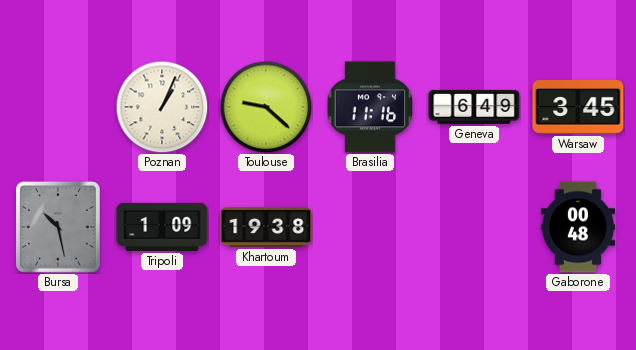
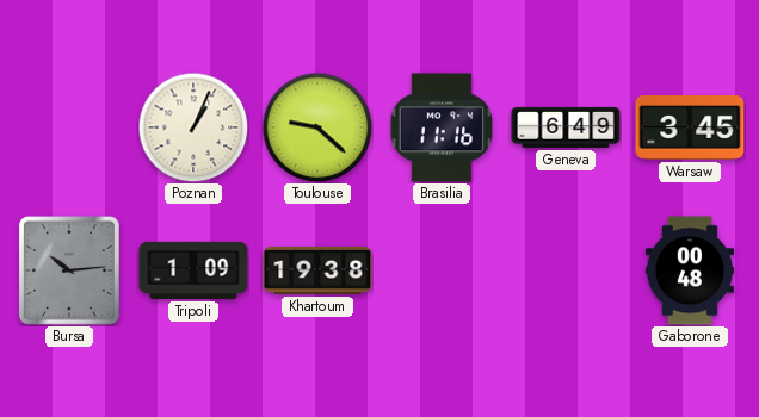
Bursa: 10:28 -> 10:14 (69, 270)
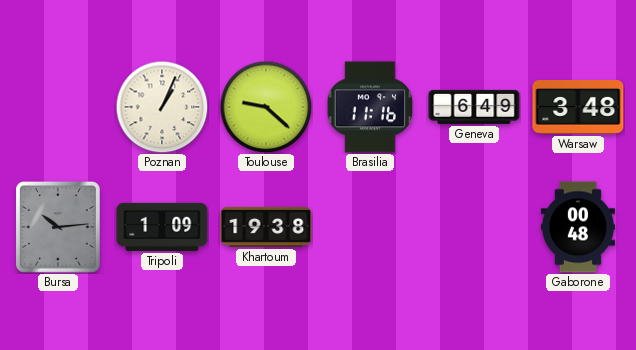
Warsaw: 3:45 -> 3:48 (578, 108)
